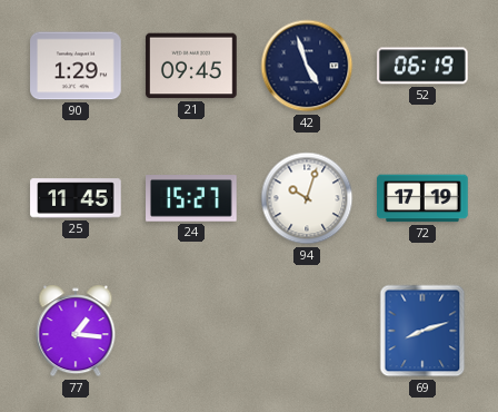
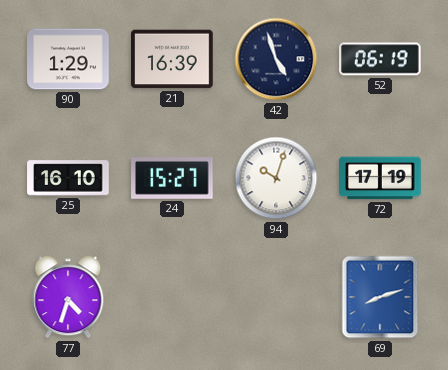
21: 09:45 -> 16:39 (172, 59)
25: 11:45 -> 16:10 (68, 178)
77: 1:16 -> 4:33 (68, 297)
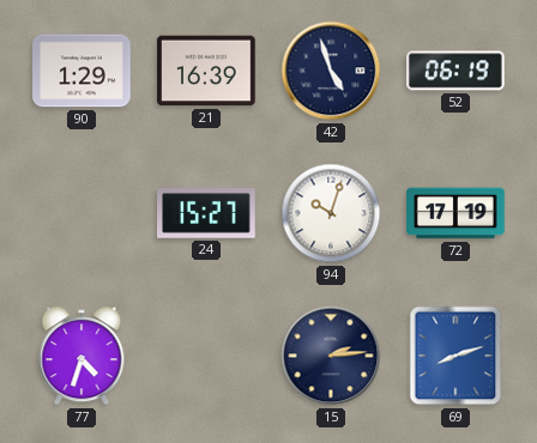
25: 16:10 -> none (68, 178)
15: none -> 2:14 (331, 356)
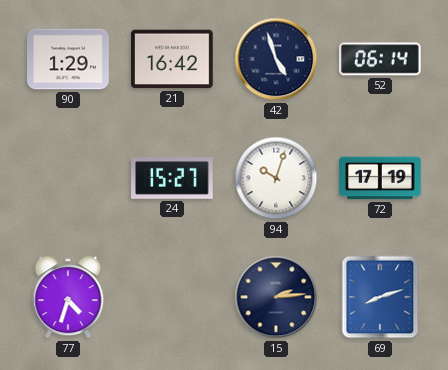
21: 16:39 -> 16:42 (172, 59)
52: 06:19 -> 06:14 (381, 59)
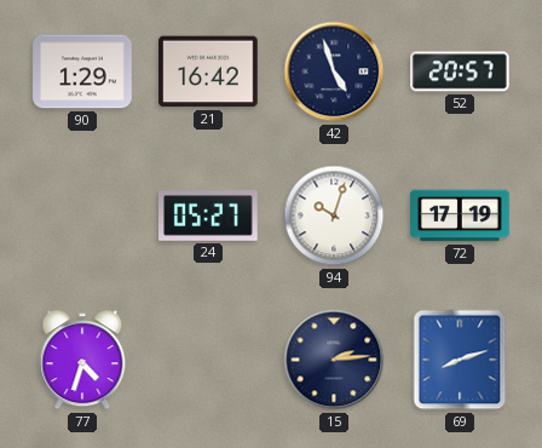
52: 06:14 -> 20:57 (461, 71)
24: 15:27 -> 05:27 (209, 217)
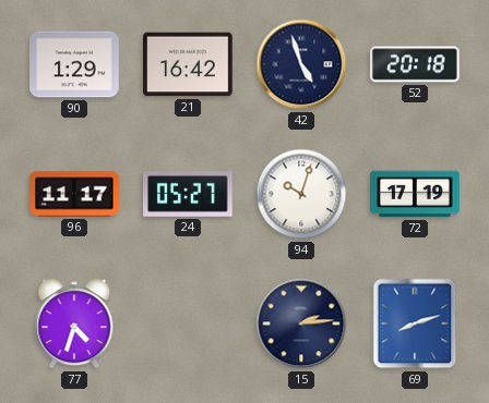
52: 20:57 -> 20:18 (416, 64)
96: none -> 11:17 (74, 194)
